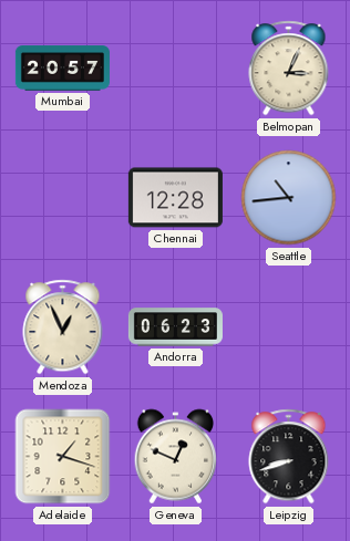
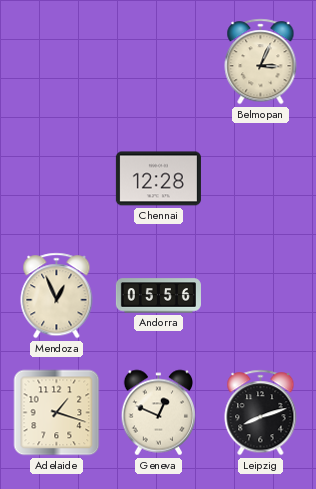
Mumbai: 20:57 -> none (62, 69)
Seattle: 10:44 -> none (289, 198)
Andorra: 06:23 -> 05:56 (158, 296)
Leipzig: 8:42 -> 8:12 (261, 413)
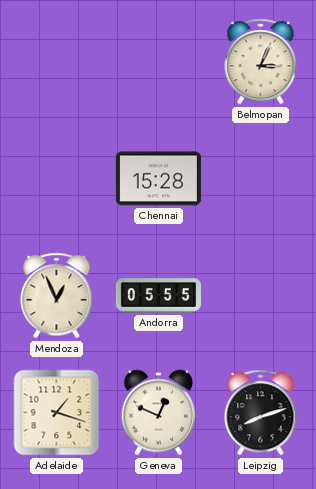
Chennai: 12:28 -> 15:28 (158, 179)
Andorra: 05:56 -> 05:55 (158, 296)
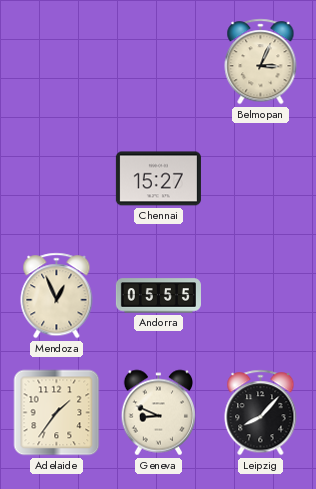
Chennai: 15:28 -> 15:27 (158, 179)
Adelaide: 1:18 -> 1:36 (57, 413)
Geneva: 12:49 -> 8:49 (159, 413)
Leipzig: 8:12 -> 8:07 (261, 413)
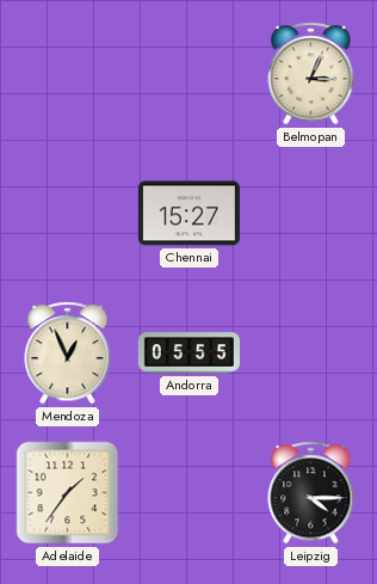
Geneva: 8:49 -> none (159, 413)
Leipzig: 8:07 -> 4:15 (311, 493)
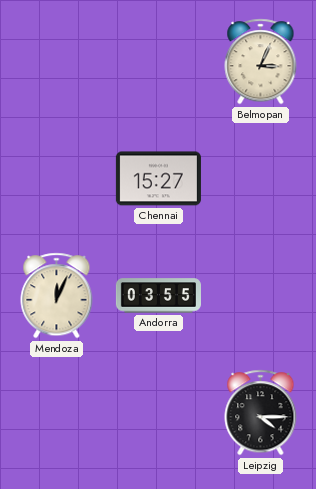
Mendoza: 12:56 -> 12:04 (57, 296)
Andorra: 05:55 -> 03:55 (158, 296)
Adelaide: 1:36 -> none (68, 493)
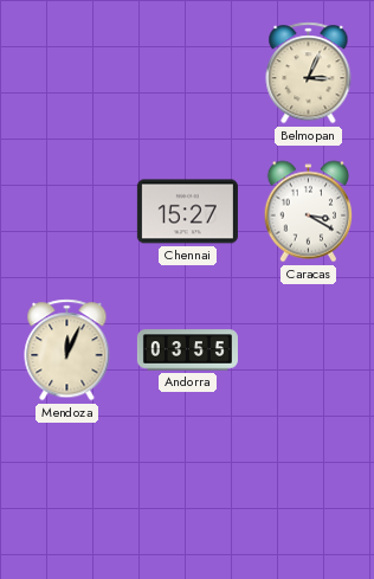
Caracas: none -> 3:20 (309, 212)
Leipzig: 4:15 -> none (261, 413)
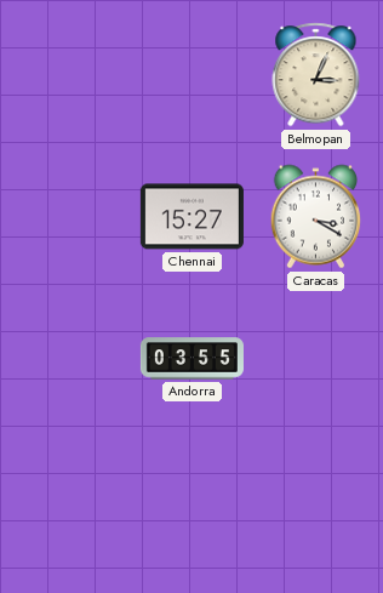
Mendoza: 12:04 -> none (67, 350)
